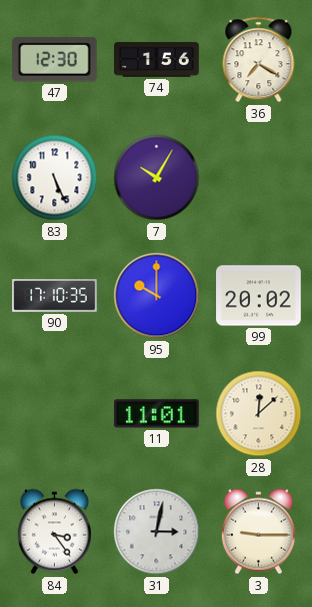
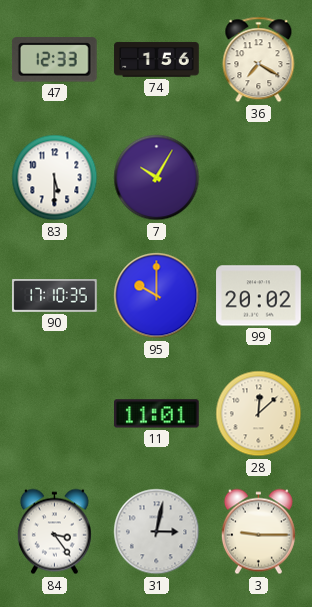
47: 12:30 -> 12:33 (54, 60)
83: 5:26 -> 5:30 (55, 178)
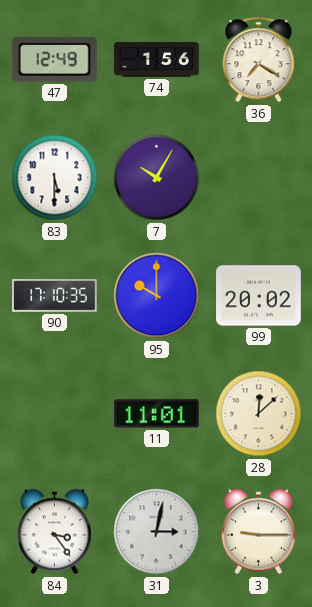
47: 12:33 -> 12:49 (54, 60)
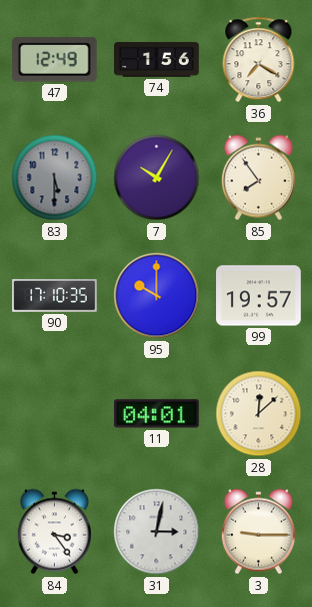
83 dial: white -> grey (55, 178)
85: none -> 7:54 (258, 178)
99: 20:02 -> 19:57 (259, 296)
11: 11:01 -> 04:01 (157, 414)
